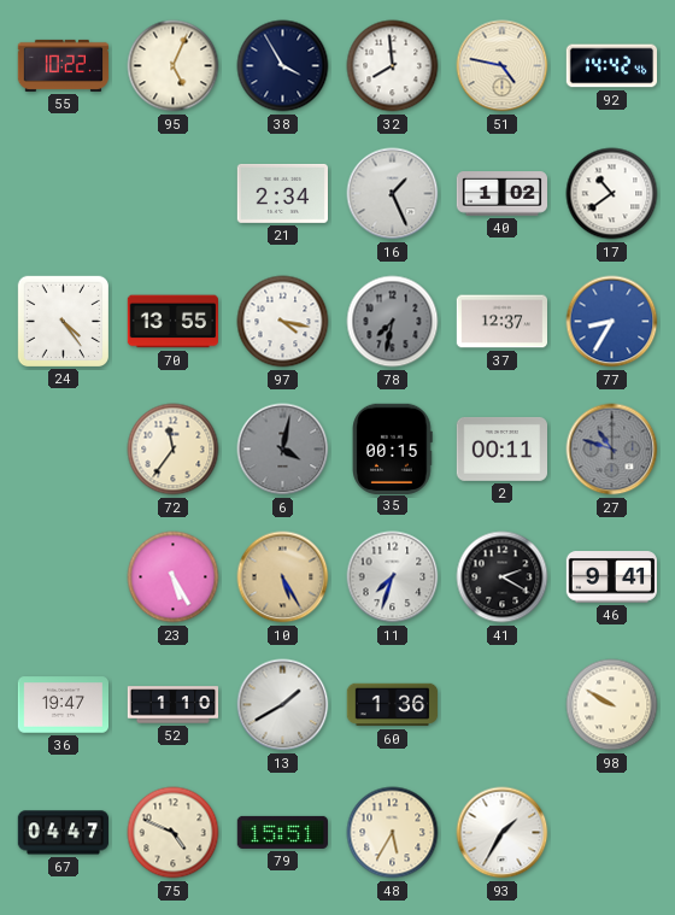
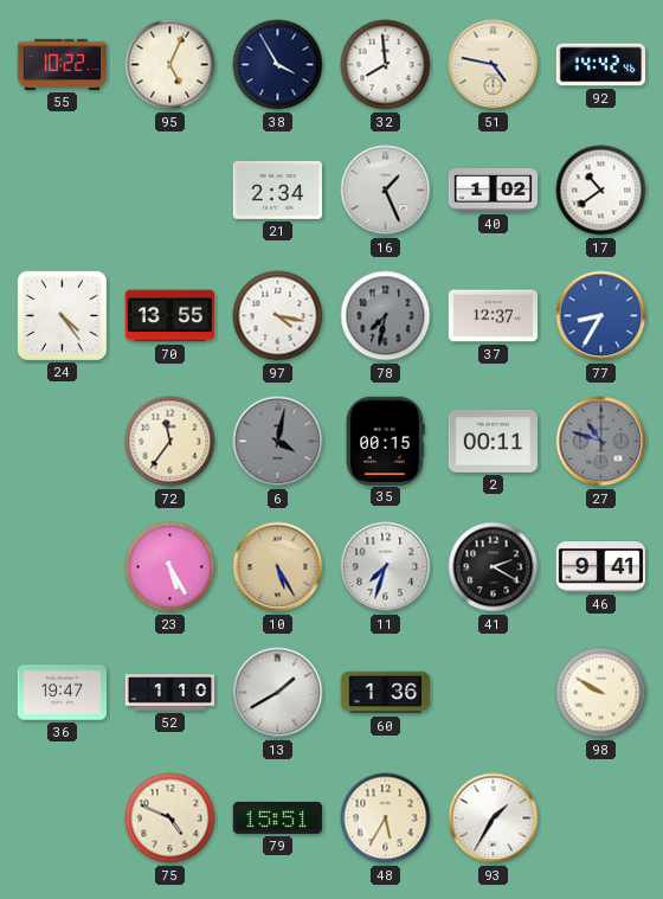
67: 04:47 -> none (63, 833)
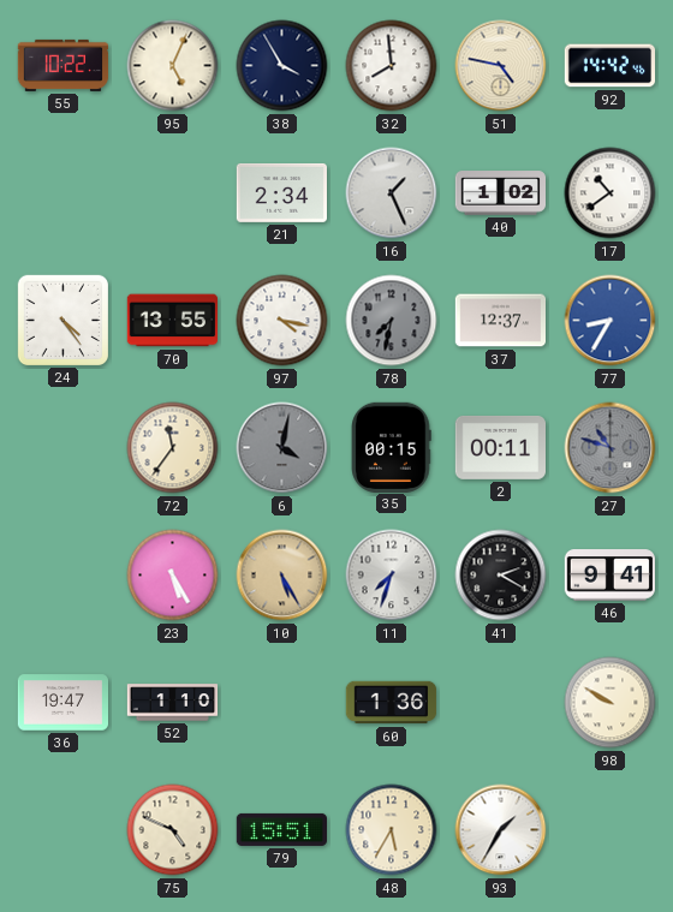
13: 1:40 -> none (278, 693)
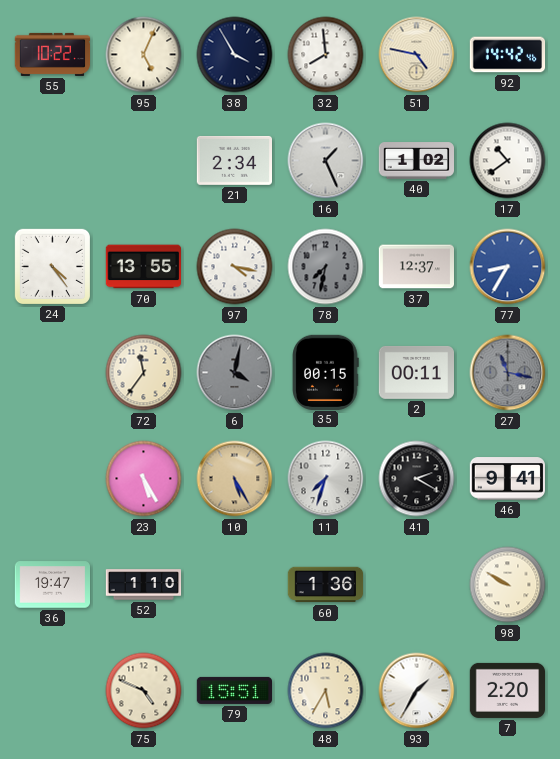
27: 10:48 -> 11:17 (508, 373)
7: none -> 2:20 (508, 690)
